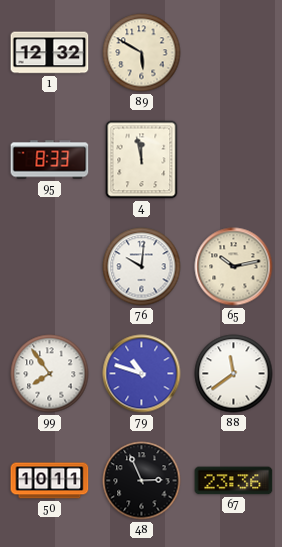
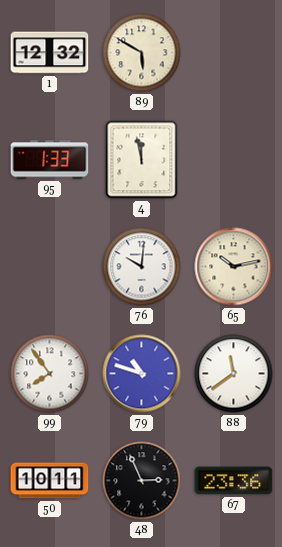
95: 8:33 -> 1:33 (50, 160)
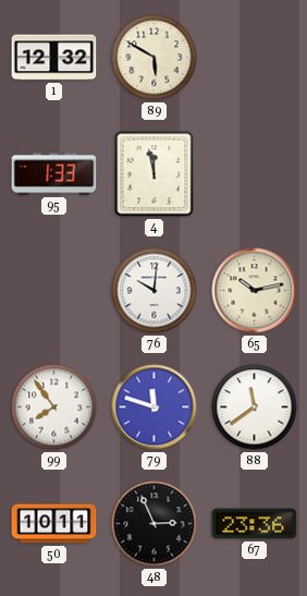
79: 10:48 -> 11:48 (155, 408)
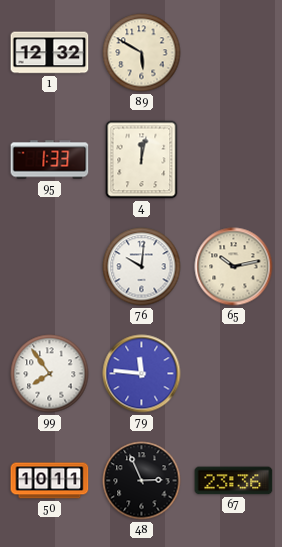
4: 11:58 -> 12:02 (142, 160)
79: 11:48 -> 11:46 (142, 374)
88: 11:39 -> none (255, 408)
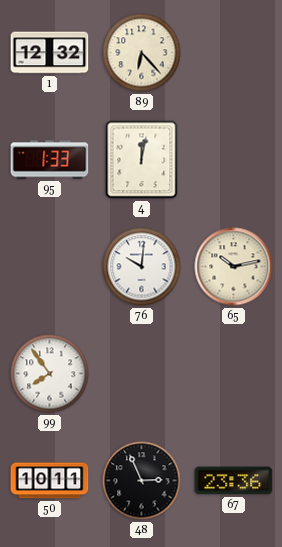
89: 5:50 -> 6:23 (142, 53)
79: 11:46 -> none (142, 374)
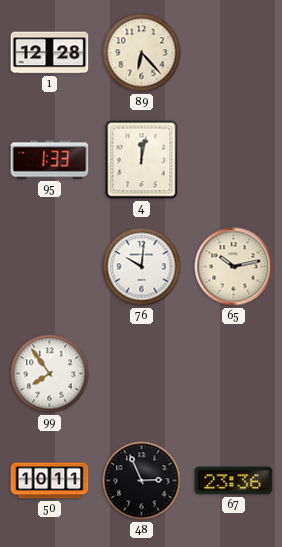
1: 12:32 -> 12:28 (50, 53)
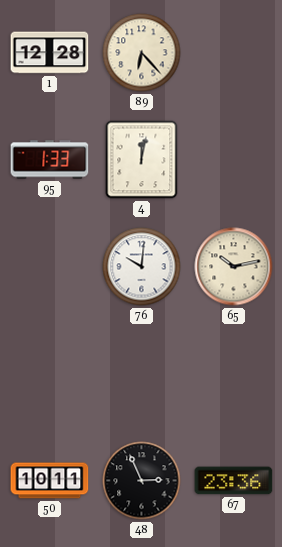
99: 7:54 -> none (50, 374)
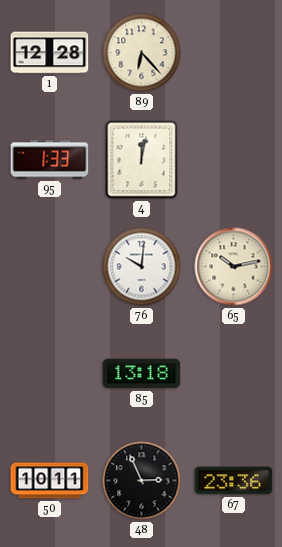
85: none -> 13:18 (142, 374)
